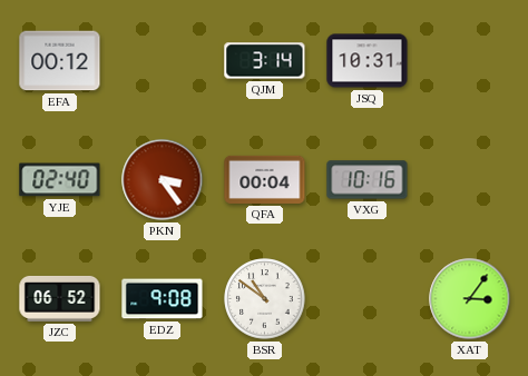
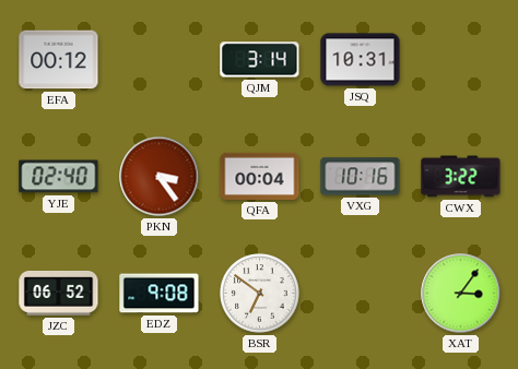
CWX: none -> 3:22 (461, 177)
BSR: 10:51 -> 6:51 (260, 294)
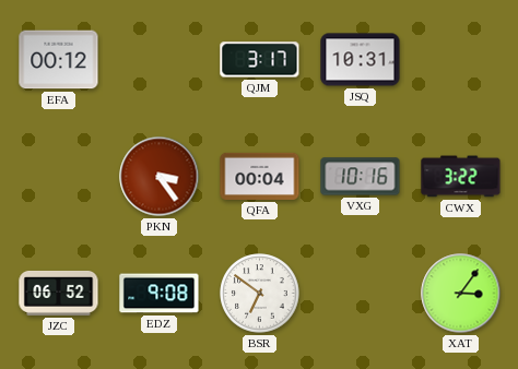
QJM: 3:14 -> 3:17 (260, 60)
YJE: 02:40 -> none (59, 177)
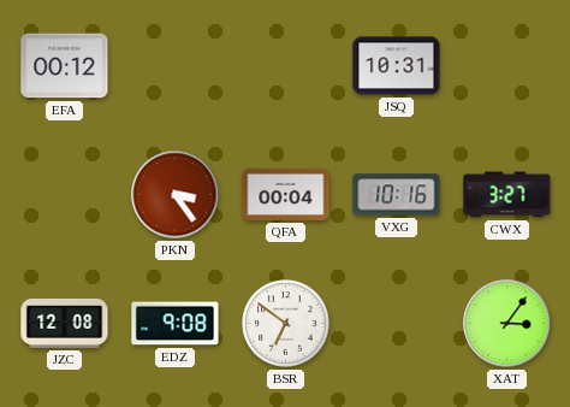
QJM: 3:17 -> none (260, 60)
CWX: 3:22 -> 3:27 (507, 195)
JZC: 06:52 -> 12:08 (65, 323)
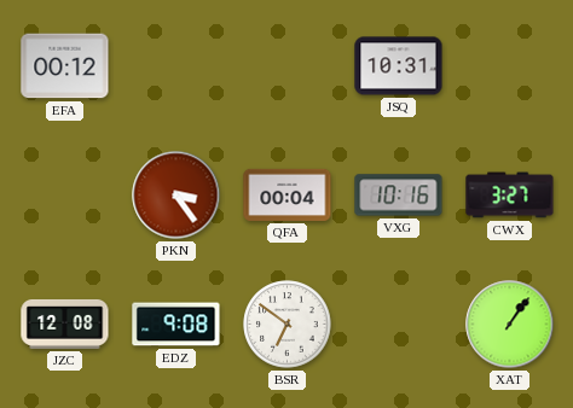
XAT: 3:06 -> 1:06 (510, 325)
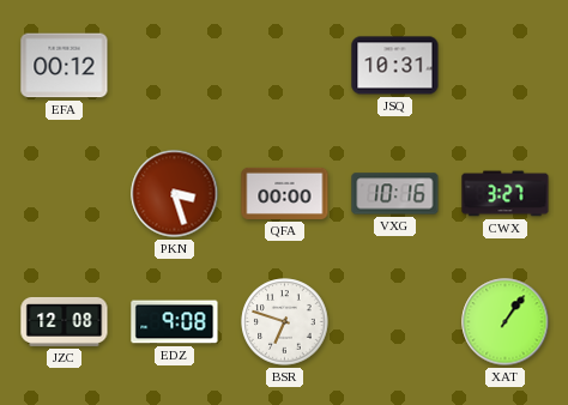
PKN: 3:24 -> 3:27 (175, 194)
QFA: 00:04 -> 00:00 (285, 193)
BSR: 6:51 -> 6:48 (285, 322)
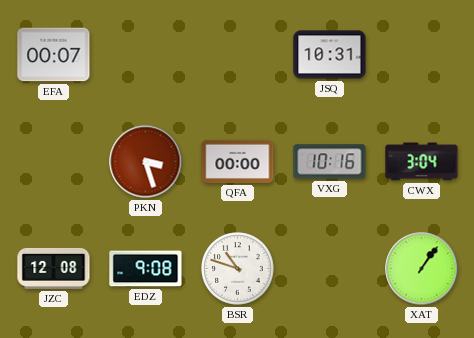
EFA: 00:12 -> 00:07 (54, 55)
CWX: 3:27 -> 3:04 (422, 162)
BSR: 6:48 -> 10:48 (238, 269)
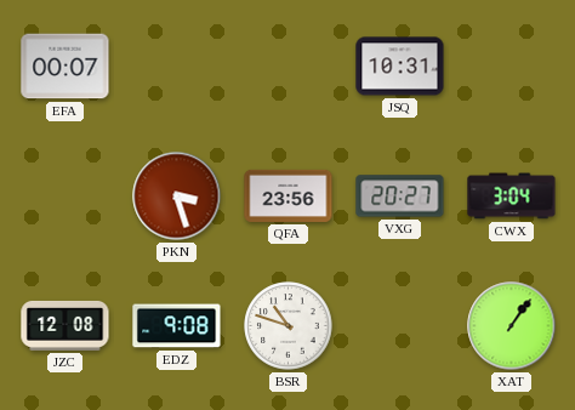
QFA: 00:00 -> 23:56 (289, 195)
VXG: 10:16 -> 20:27 (400, 197)
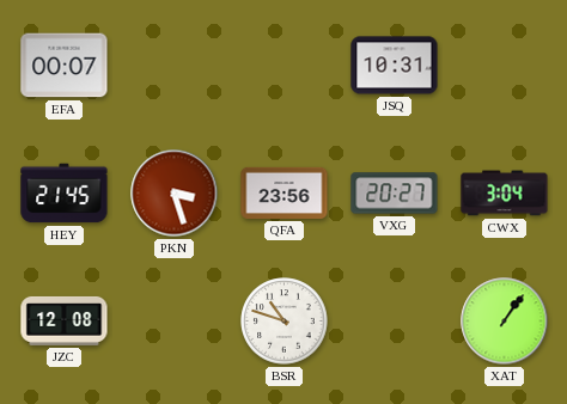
HEY: none -> 21:45 (65, 194)
EDZ: 9:08 -> none (177, 326)
